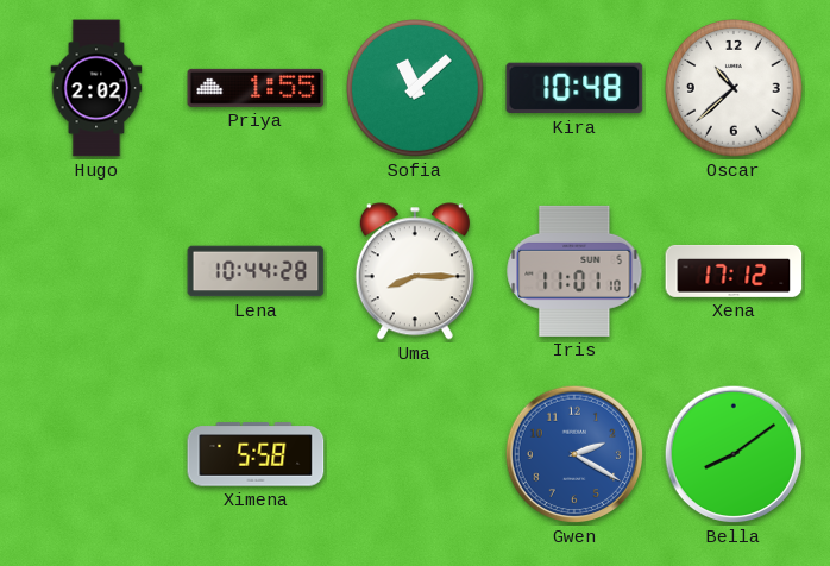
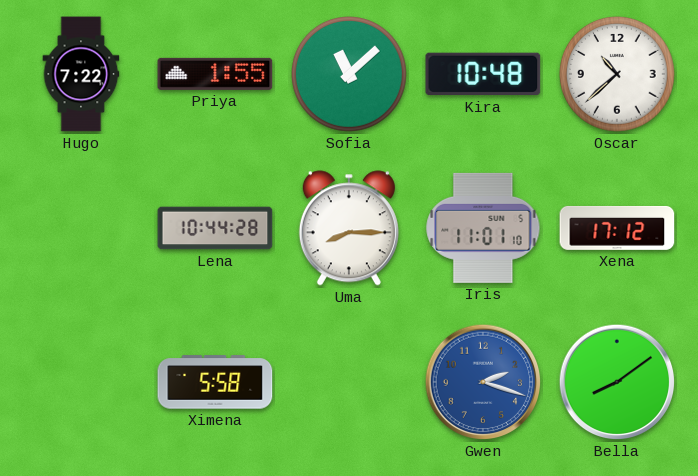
Hugo: 2:02 -> 7:22 (81, 74)
Gwen: 2:20 -> 2:18 (483, 382)
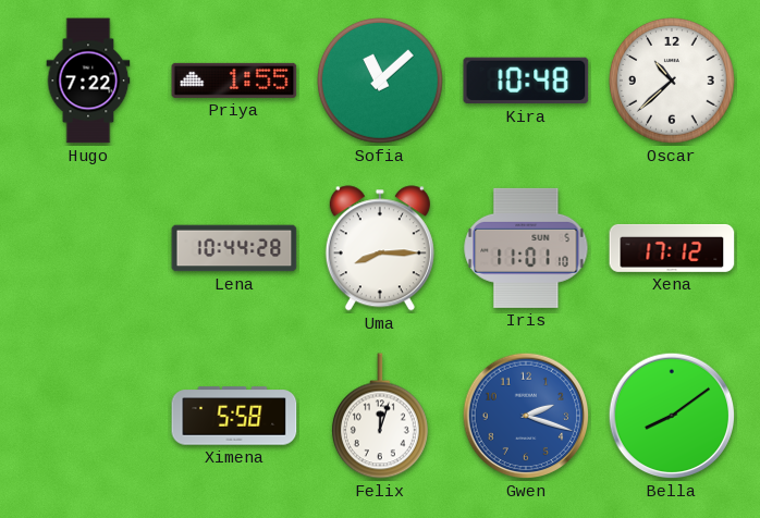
Felix: none -> 12:03 (380, 416)
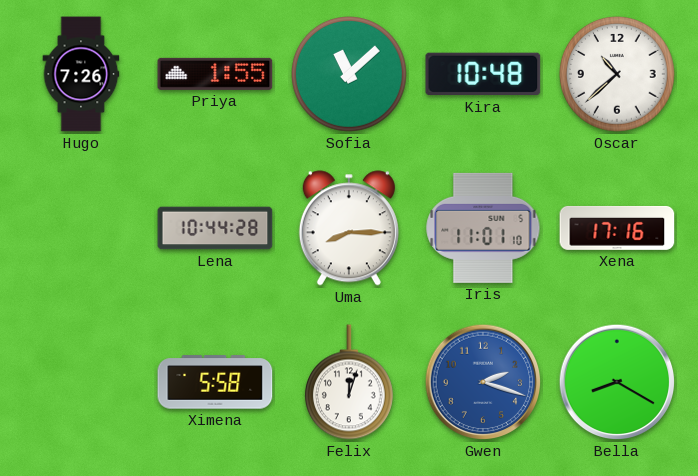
Hugo: 7:22 -> 7:26 (81, 74)
Xena: 17:12 -> 17:16 (617, 228)
Bella: 8:09 -> 8:20 (617, 382)
